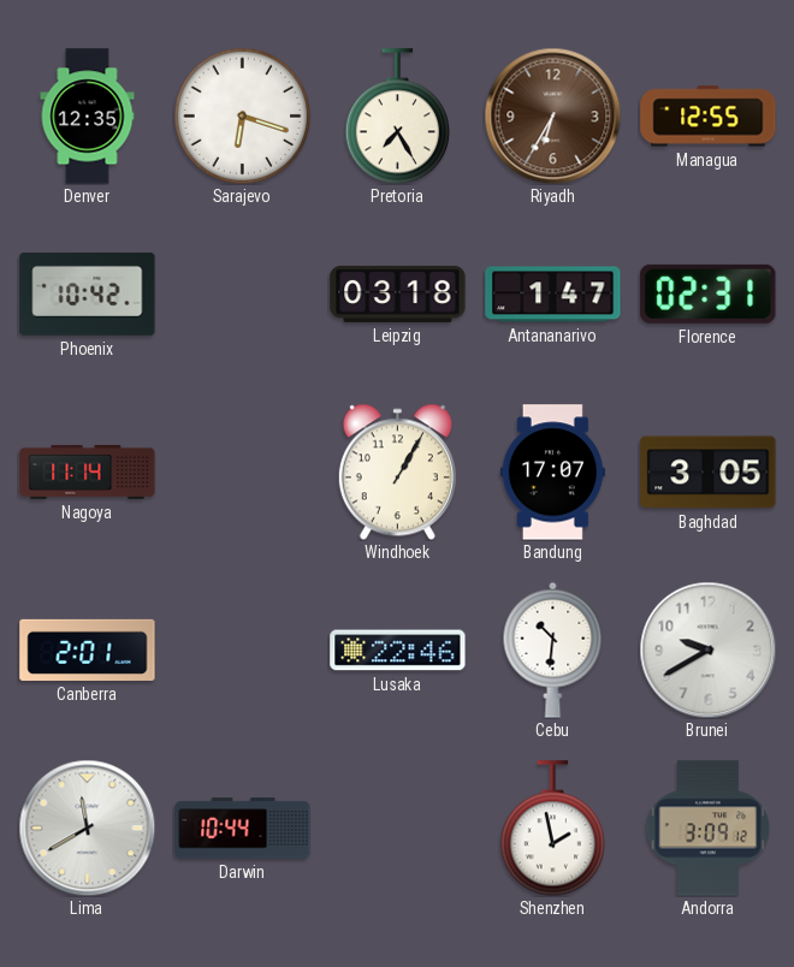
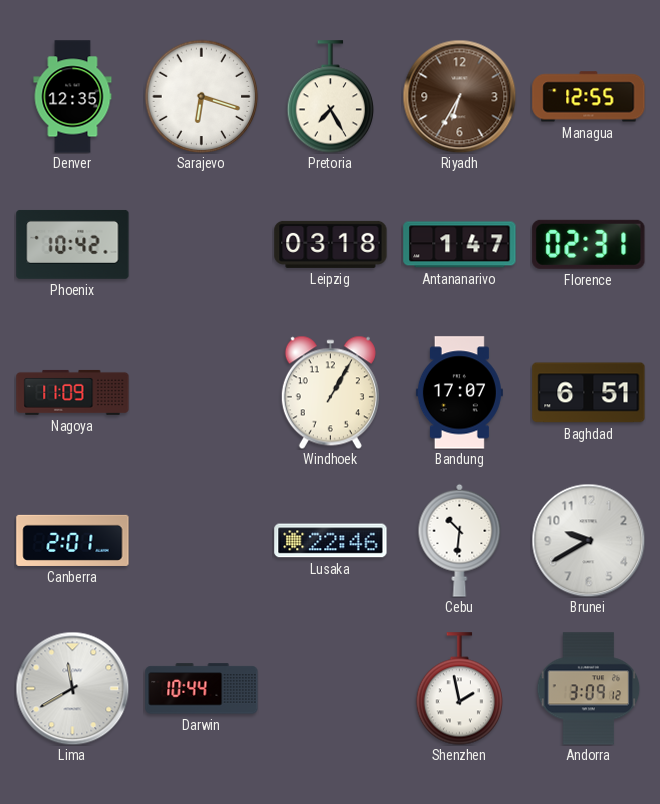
Nagoya: 11:14 -> 11:09 (73, 392)
Baghdad: 3:05 -> 6:51 (589, 393)
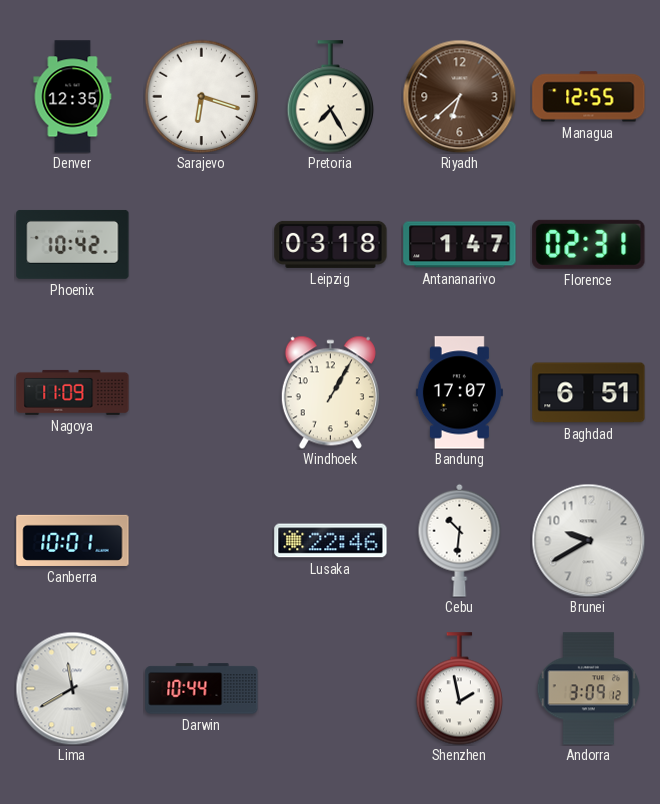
Riyadh: 6:35 -> 6:38 (459, 96)
Canberra: 2:01 -> 10:01 (73, 540)
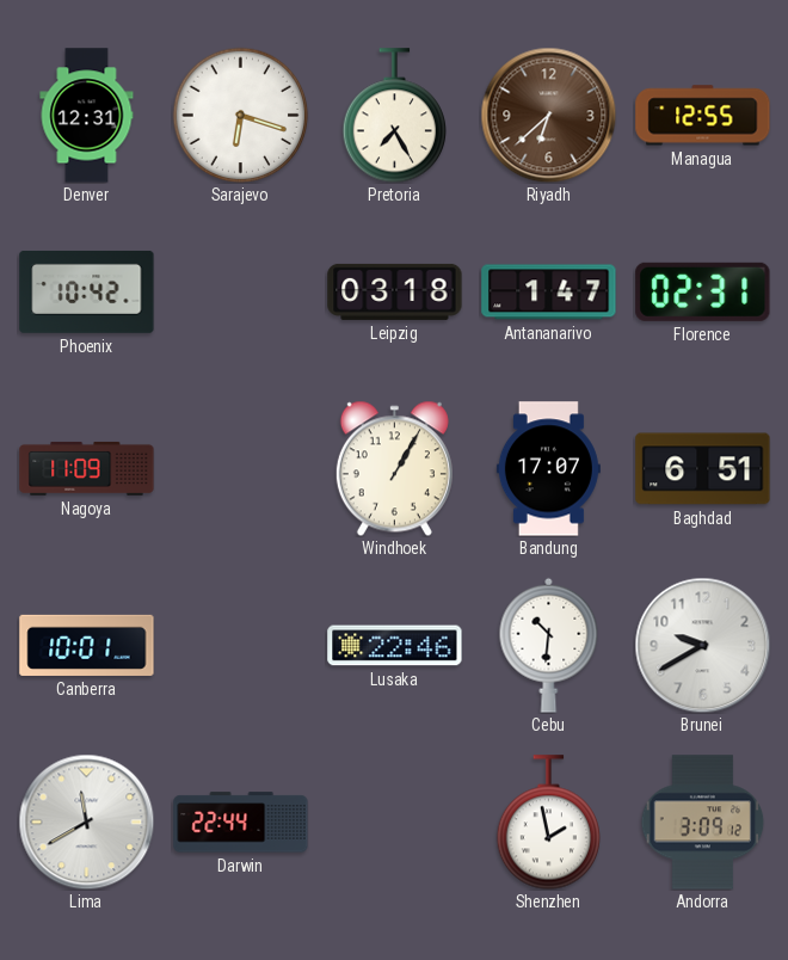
Denver: 12:35 -> 12:31 (87, 116)
Darwin: 10:44 -> 22:44 (241, 823)
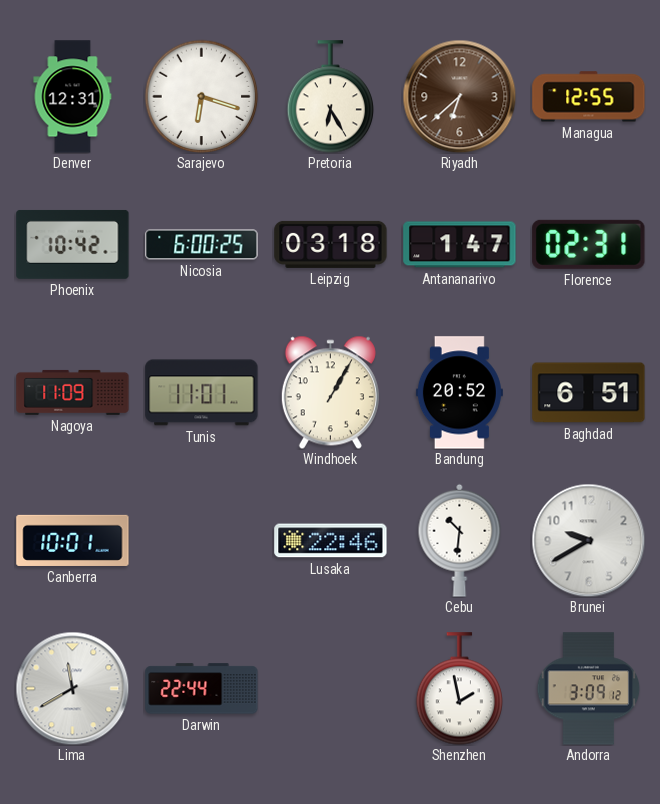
Pretoria: 7:25 -> 6:25 (331, 97)
Nicosia: none -> 6:00 (202, 245)
Tunis: none -> 11:01 (202, 393)
Bandung: 17:07 -> 20:52 (459, 393)
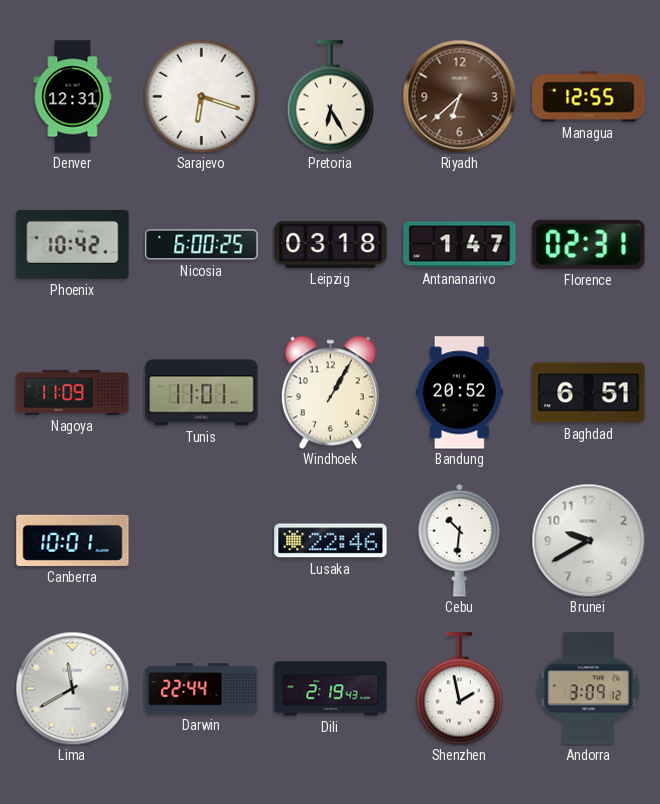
Dili: none -> 2:19 (331, 689)
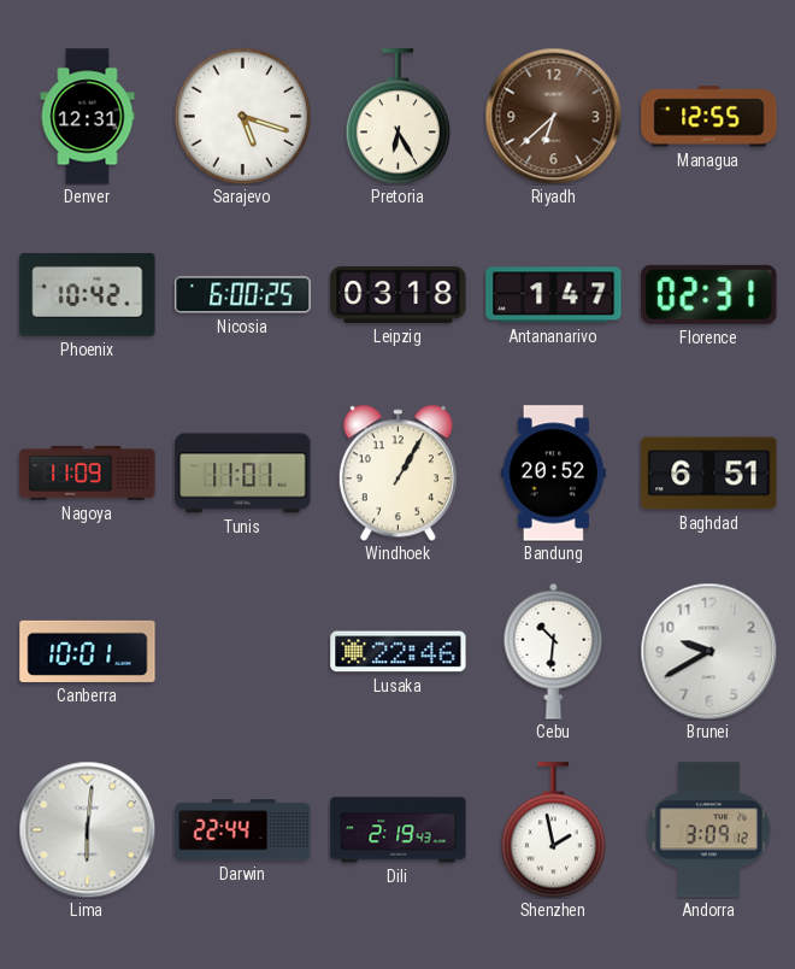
Sarajevo: 6:18 -> 5:18 (242, 116)
Lima: 11:40 -> 6:01 (87, 829)
